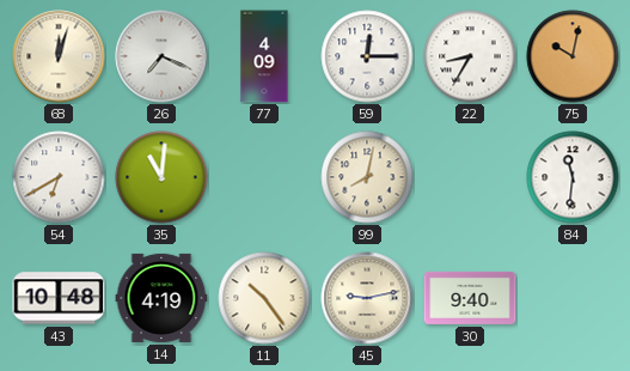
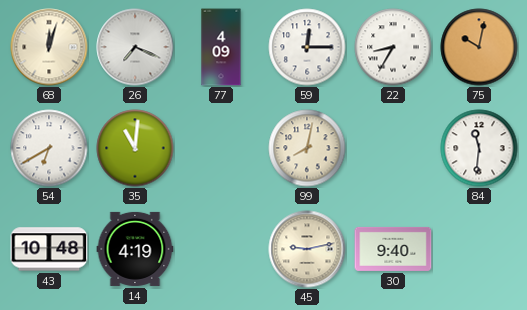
11: 10:24 -> none (264, 298)
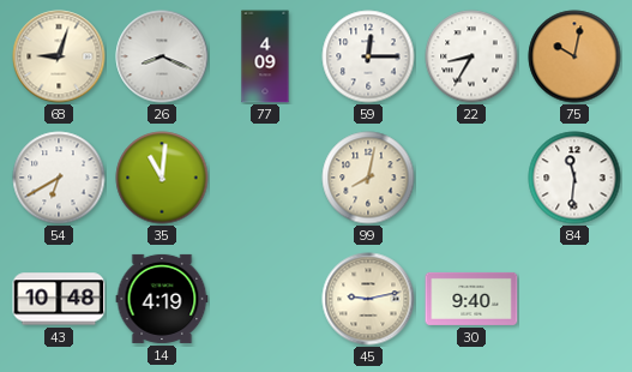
68: 12:03 -> 9:03 (59, 56)
26: 7:19 -> 8:19 (162, 56)
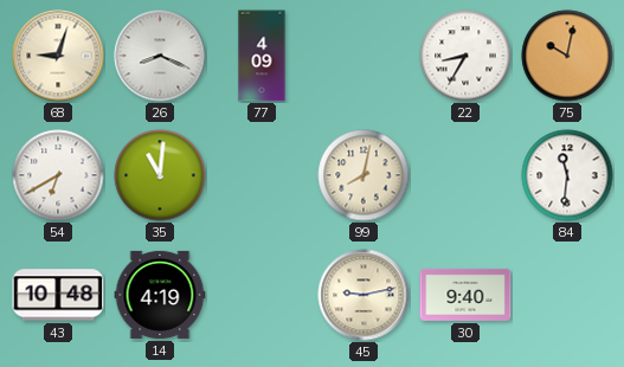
59: 12:15 -> none (368, 56)
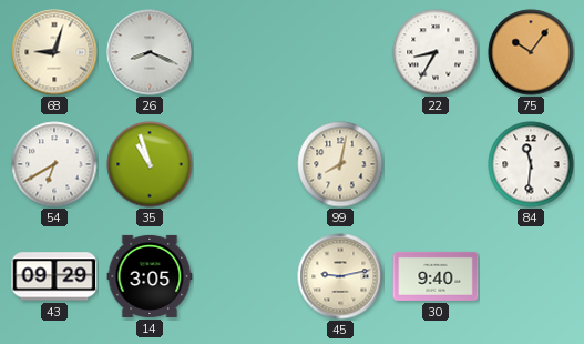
77: 4:09 -> none (262, 56)
75: 10:02 -> 10:06 (531, 52)
35: 11:01 -> 10:57 (150, 164)
43: 10:48 -> 09:29 (54, 276)
14: 4:19 -> 3:05 (150, 276)
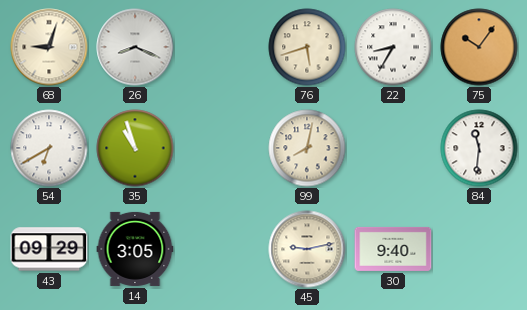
76: none -> 5:42 (307, 47)
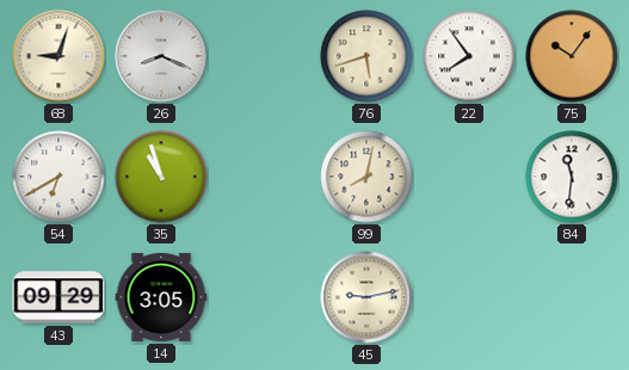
22: 8:35 -> 7:54 (469, 56)
30: 9:40 -> none (393, 249)
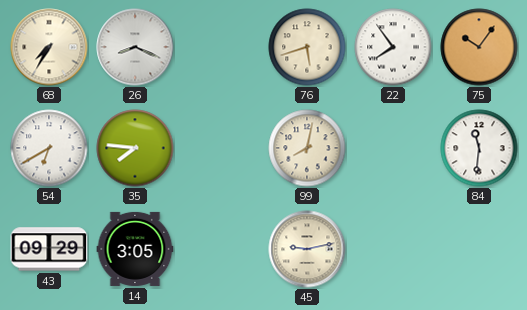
68: 9:03 -> 7:35 (49, 47)
35: 10:57 -> 7:46 (135, 148)
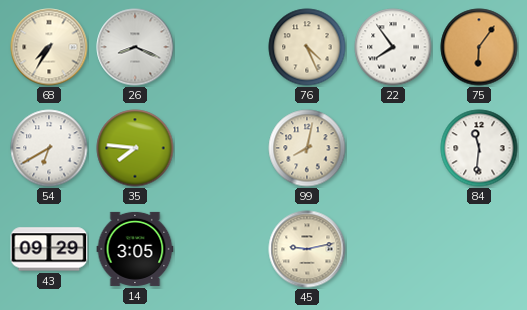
76: 5:42 -> 4:26 (307, 47)
75: 10:06 -> 6:06 (479, 47)
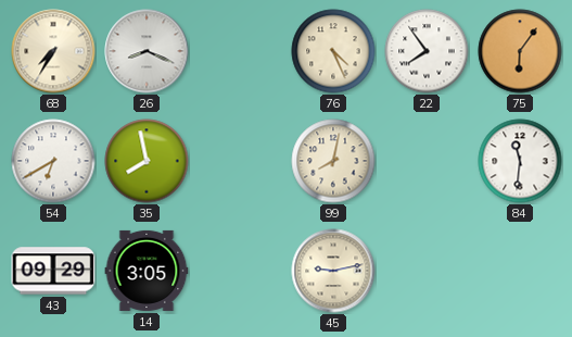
35: 7:46 -> 7:58 (147, 161)
